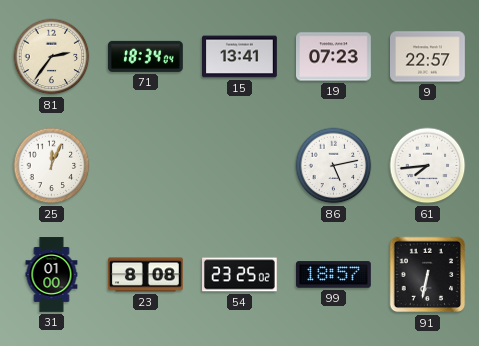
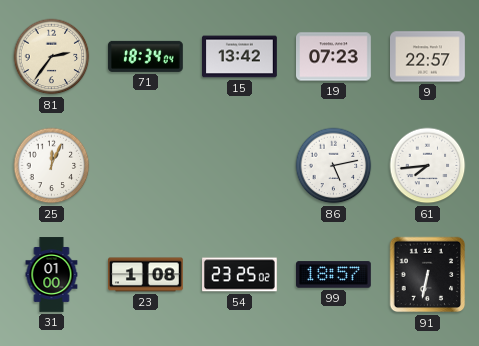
15: 13:41 -> 13:42 (240, 57)
23: 8:08 -> 1:08 (146, 275)
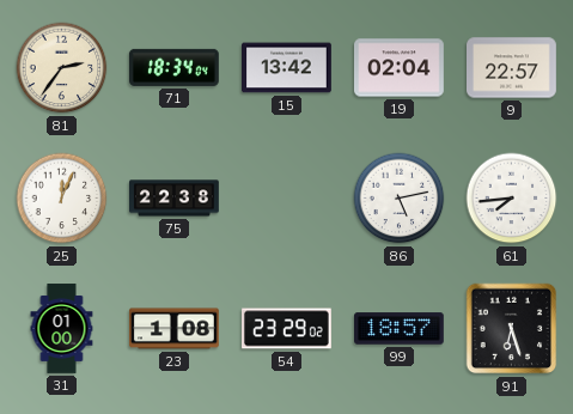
19: 07:23 -> 02:04 (400, 68)
75: none -> 22:38 (175, 199)
54: 23:25 -> 23:29 (287, 329)
91: 6:32 -> 6:27 (512, 329)
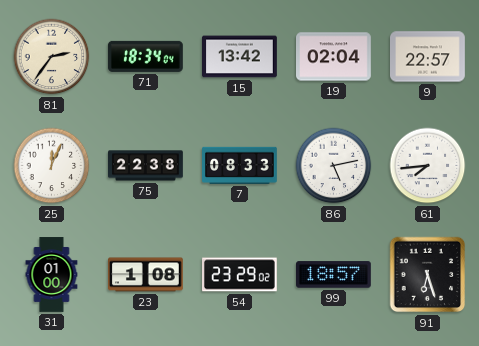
7: none -> 08:33 (240, 165)
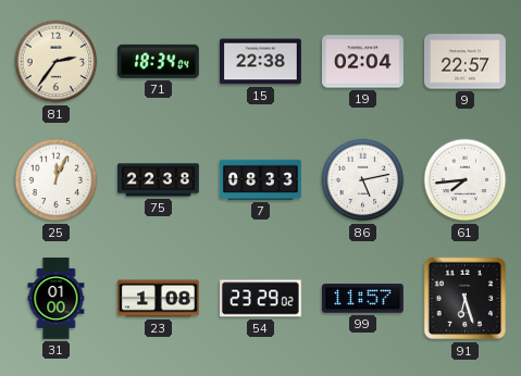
15: 13:42 -> 22:38 (261, 62)
99: 18:57 -> 11:57 (363, 299)
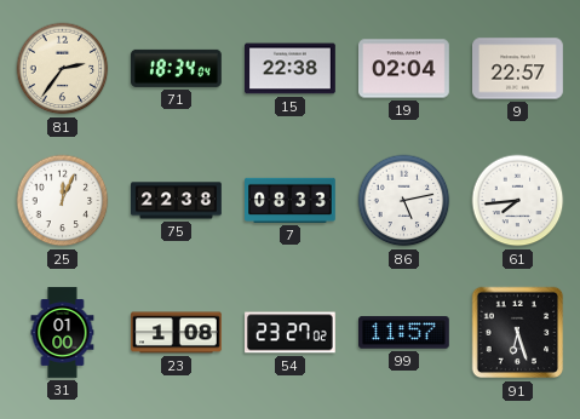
54: 23:29 -> 23:27 (291, 333)
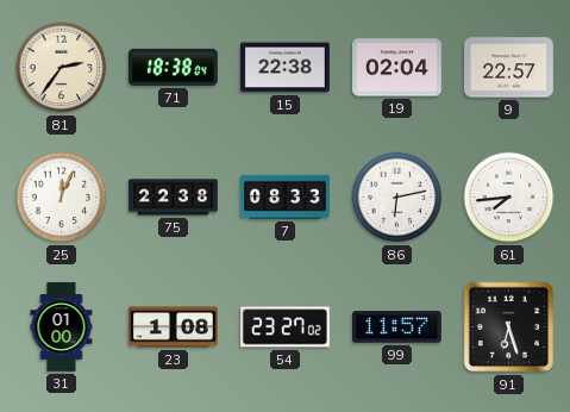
71: 18:34 -> 18:38 (173, 67)
86: 5:13 -> 6:13 (397, 198)
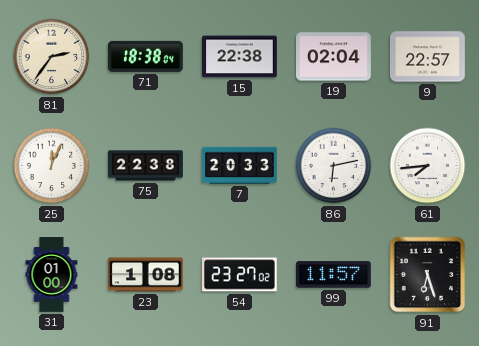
7: 08:33 -> 20:33 (240, 165)
